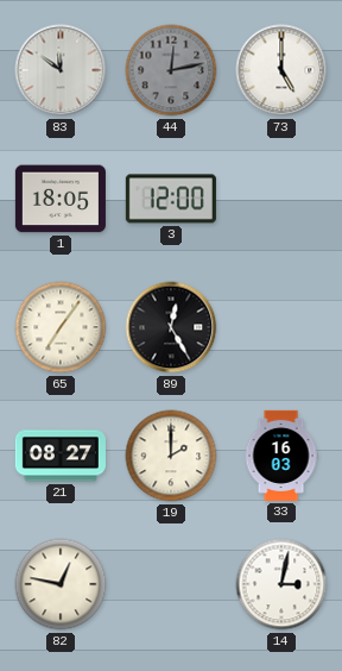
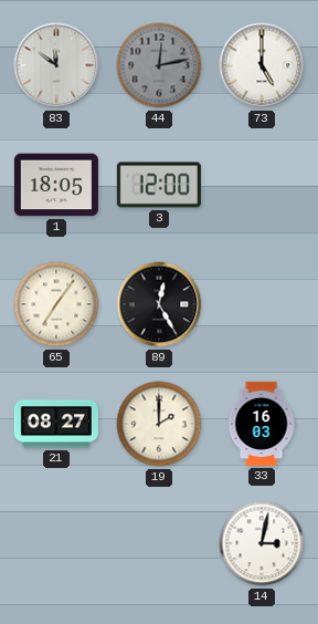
82: 12:47 -> none (61, 584)
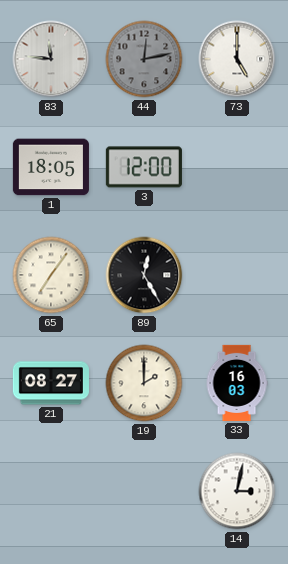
83: 11:51 -> 11:46 (51, 59)
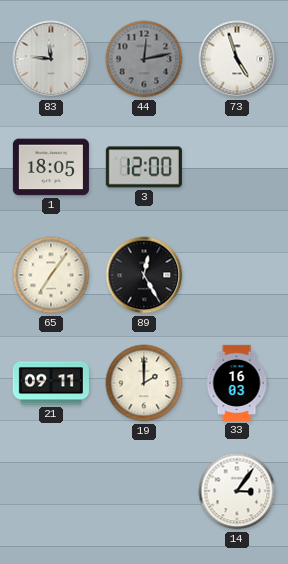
73: 5:00 -> 4:57 (237, 59)
21: 08:27 -> 09:11 (51, 383)
14: 3:02 -> 3:06 (237, 491)
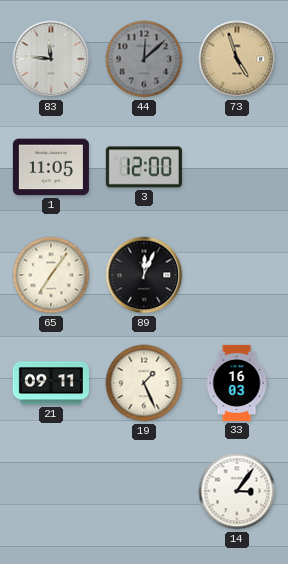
44: 12:13 -> 12:08 (144, 59)
73 dial: white -> champagne (237, 59)
1: 18:05 -> 11:05 (51, 167)
89: 12:25 -> 12:04 (144, 275)
19: 2:00 -> 1:26 (144, 383)
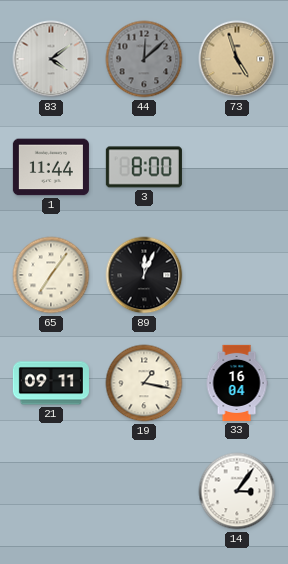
83: 11:46 -> 4:09 (51, 59)
1: 11:05 -> 11:44 (51, 167)
3: 12:00 -> 8:00 (144, 167)
19: 1:26 -> 1:17 (144, 383)
33: 16:03 -> 16:04 (237, 383)
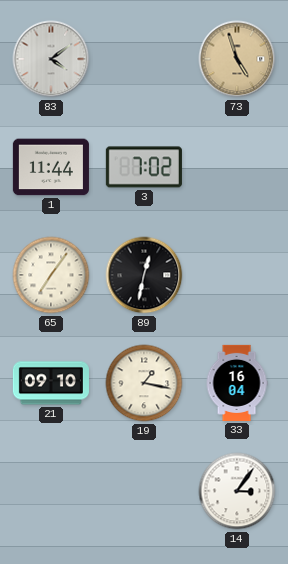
44: 12:08 -> none (144, 59)
3: 8:00 -> 7:02 (144, 167)
89: 12:04 -> 12:32 (144, 275)
21: 09:11 -> 09:10 (51, 383)
